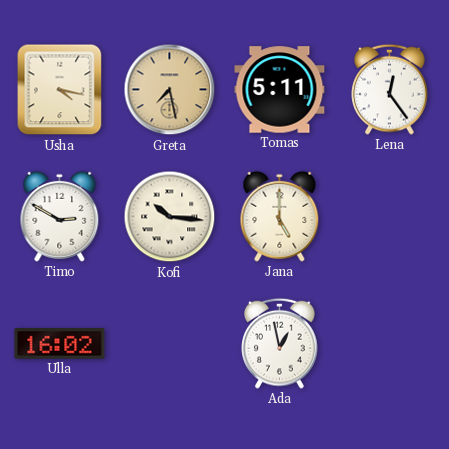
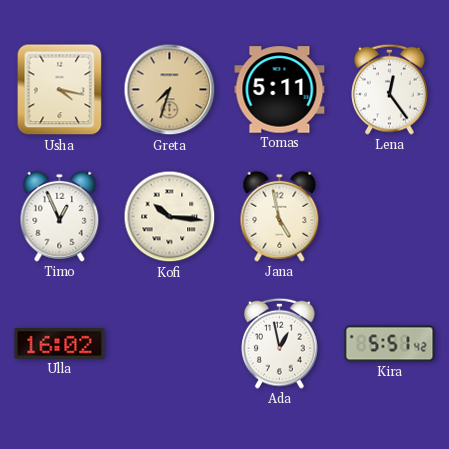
Greta: 7:28 -> 7:33 (170, 90)
Timo: 2:50 -> 12:56 (60, 216)
Jana: 5:00 -> 4:58 (280, 216)
Kira: none -> 5:51 (390, 344)
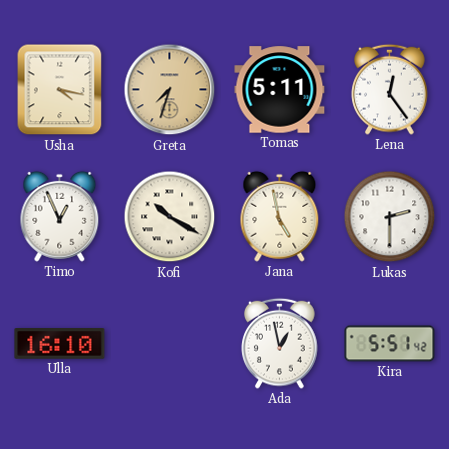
Kofi: 10:16 -> 10:20 (170, 217)
Lukas: none -> 2:30 (390, 217)
Ulla: 16:02 -> 16:10 (60, 344)
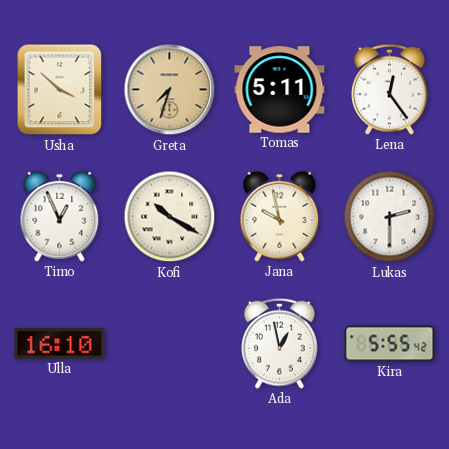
Usha: 4:17 -> 3:52 (60, 90)
Jana: 4:58 -> 9:58 (280, 216)
Kira: 5:51 -> 5:55 (390, 344)
